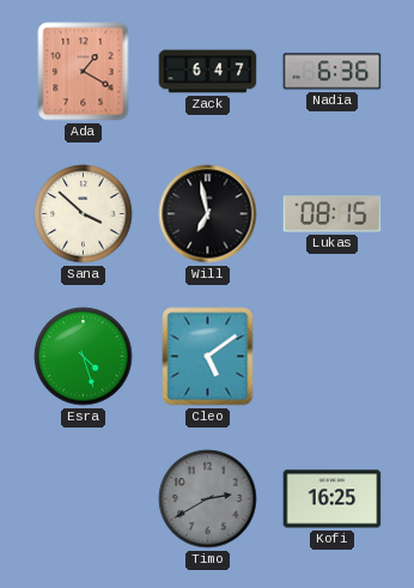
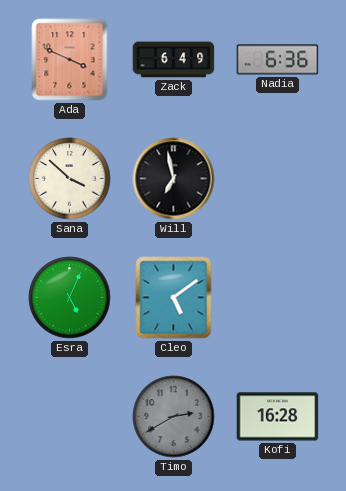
Ada: 1:20 -> 3:49 (70, 60)
Zack: 6:47 -> 6:49 (174, 60)
Lukas: 08:15 -> none (333, 214)
Esra: 4:27 -> 5:04 (70, 298)
Kofi: 16:25 -> 16:28 (278, 417)
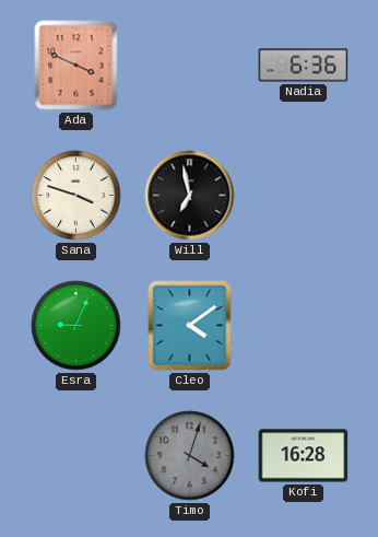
Zack: 6:49 -> none (174, 60)
Sana: 3:52 -> 3:48 (76, 196)
Esra: 5:04 -> 9:04 (76, 326)
Cleo: 5:09 -> 4:09 (190, 326)
Timo: 2:40 -> 4:03 (190, 456)
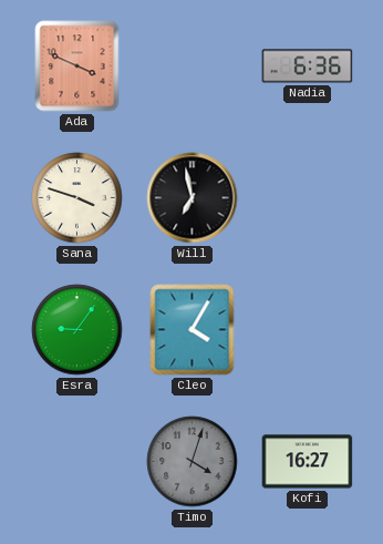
Esra: 9:04 -> 9:06 (77, 330)
Cleo: 4:09 -> 4:05 (193, 330)
Kofi: 16:28 -> 16:27 (308, 462)
